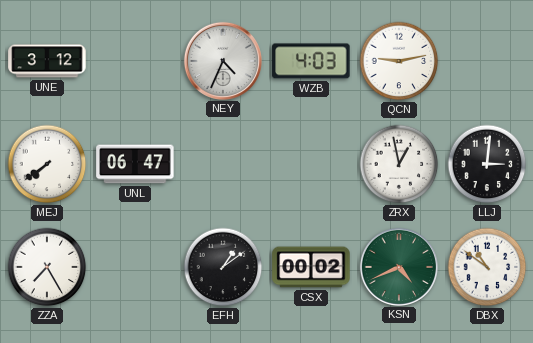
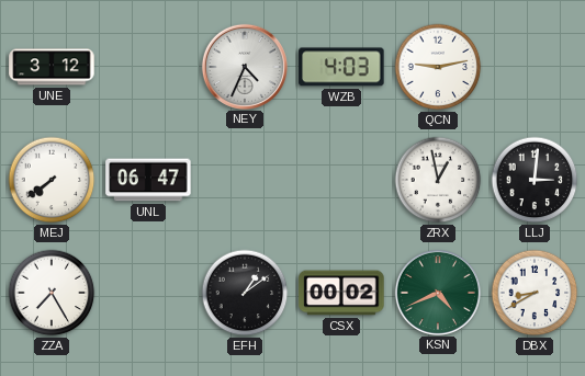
DBX: 10:51 -> 8:40 (535, 293)
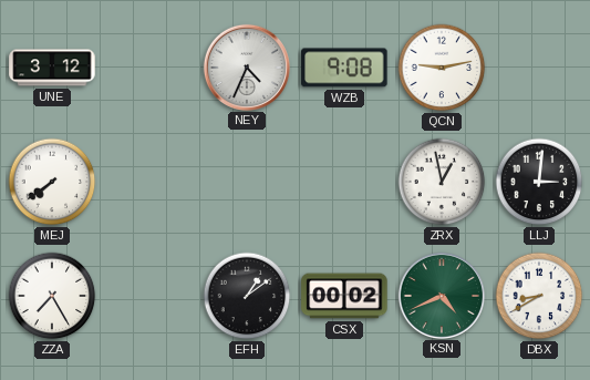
WZB: 4:03 -> 9:08 (344, 68)
UNL: 06:47 -> none (148, 180)
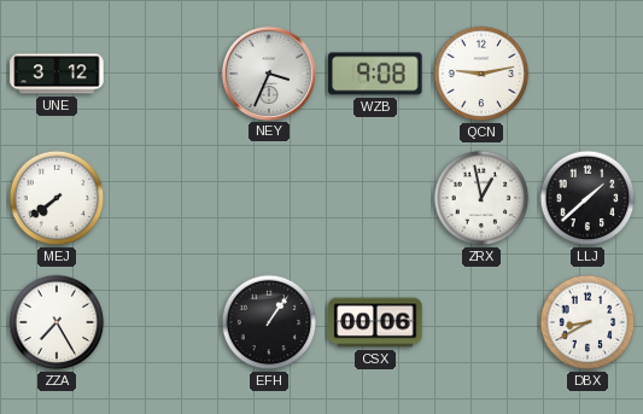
NEY: 4:34 -> 3:34 (268, 72)
LLJ: 3:01 -> 1:38 (588, 198)
EFH: 1:09 -> 1:06 (269, 322)
CSX: 00:02 -> 00:06 (375, 322)
KSN: 4:41 -> none (441, 295)
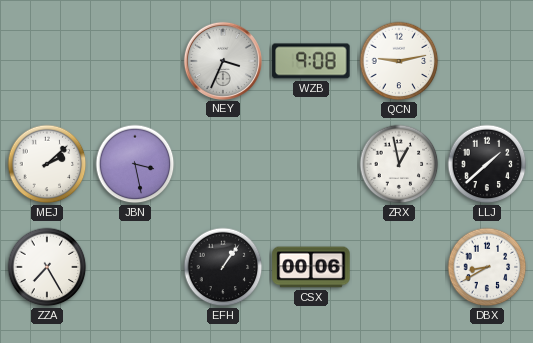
UNE: 3:12 -> none (57, 74)
MEJ: 7:39 -> 2:08 (47, 164)
JBN: none -> 3:28 (135, 164)
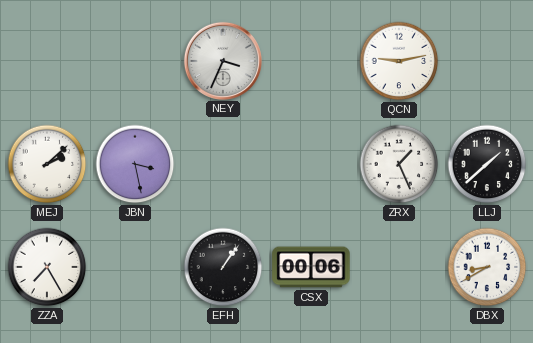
WZB: 9:08 -> none (311, 61)
ZRX: 12:58 -> 1:26 (399, 164)
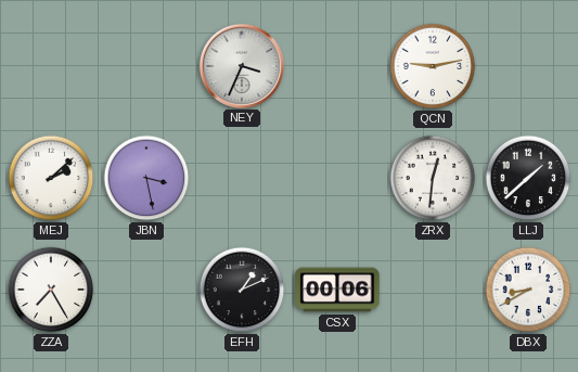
ZRX: 1:26 -> 12:31 (433, 178)
EFH: 1:06 -> 1:11 (242, 290)
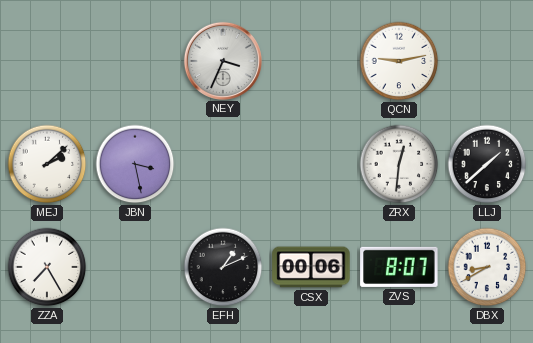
ZVS: none -> 8:07 (399, 267)
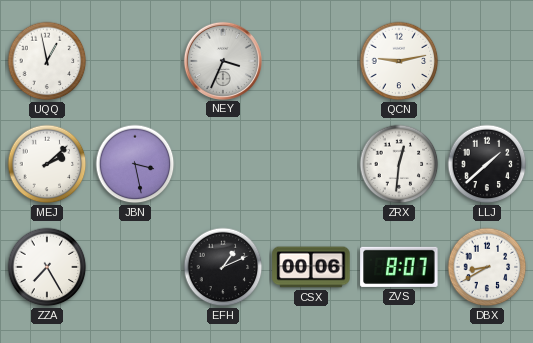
UQQ: none -> 12:58 (47, 61)
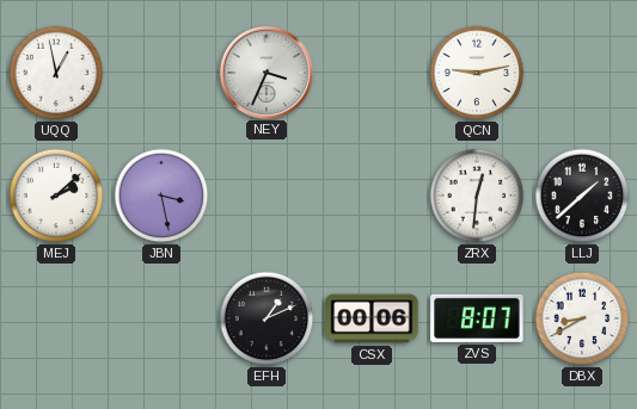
ZZA: 7:25 -> none (47, 267)
